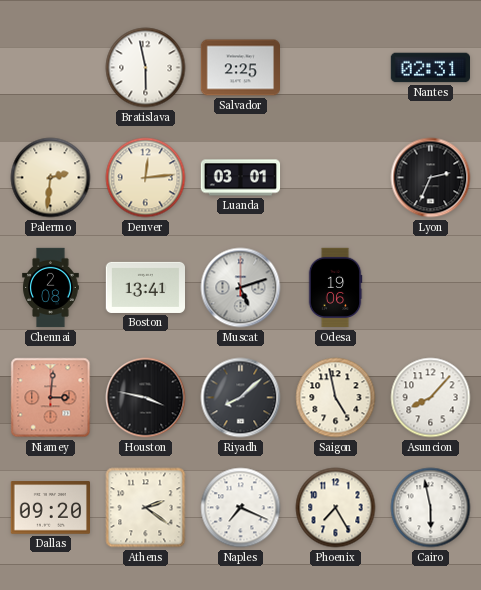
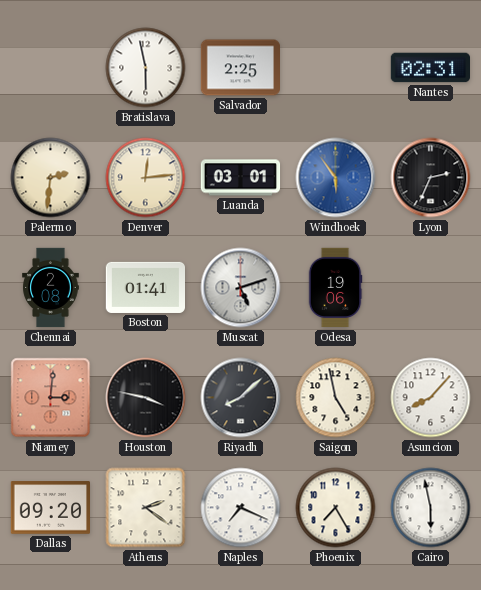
Windhoek: none -> 5:54 (336, 178)
Boston: 13:41 -> 01:41 (145, 287)
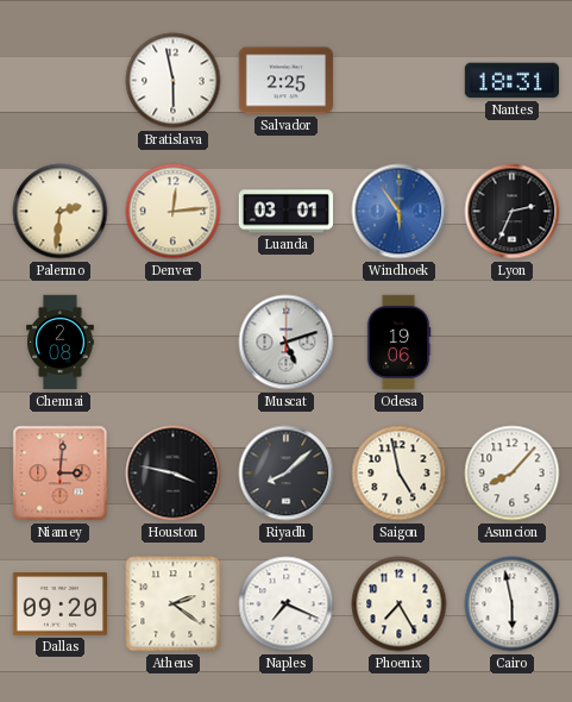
Nantes: 02:31 -> 18:31 (511, 81)
Boston: 01:41 -> none (145, 287)
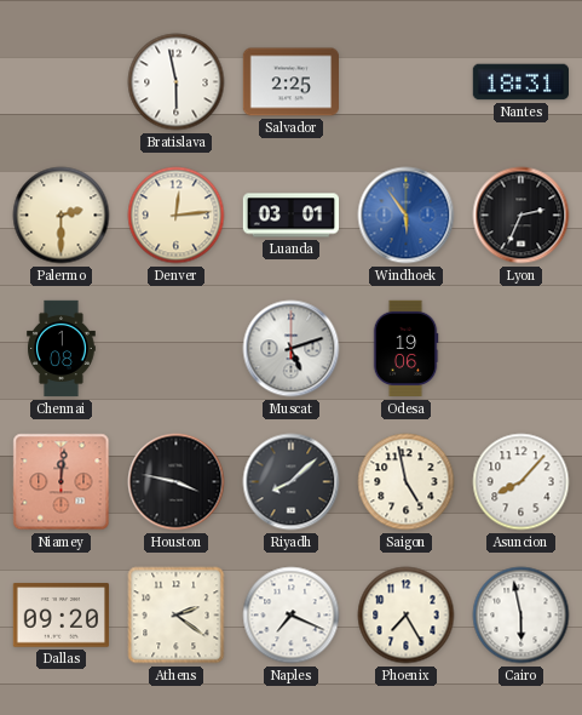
Palermo: 2:31 -> 2:30 (62, 216)
Chennai: 2:08 -> 1:08 (62, 349)
Niamey: 3:01 -> 12:01 (62, 482)
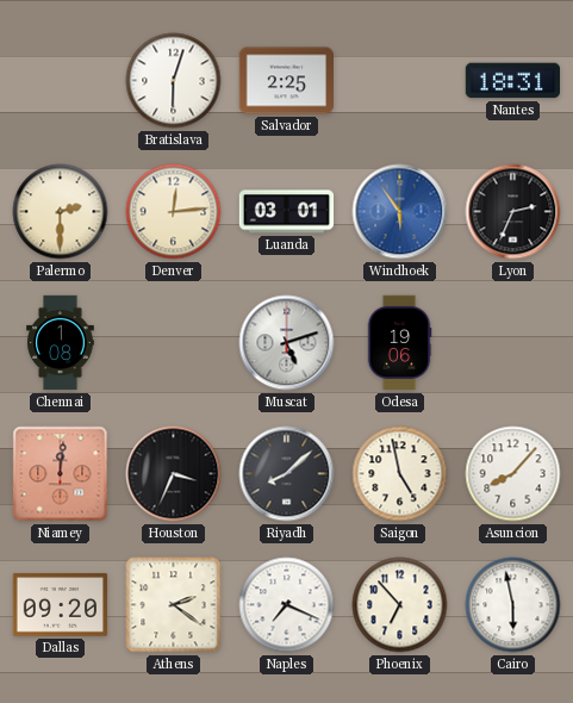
Bratislava: 5:58 -> 6:03 (174, 81)
Houston: 3:47 -> 3:34 (174, 474)
Phoenix: 7:25 -> 6:53 (400, 605)
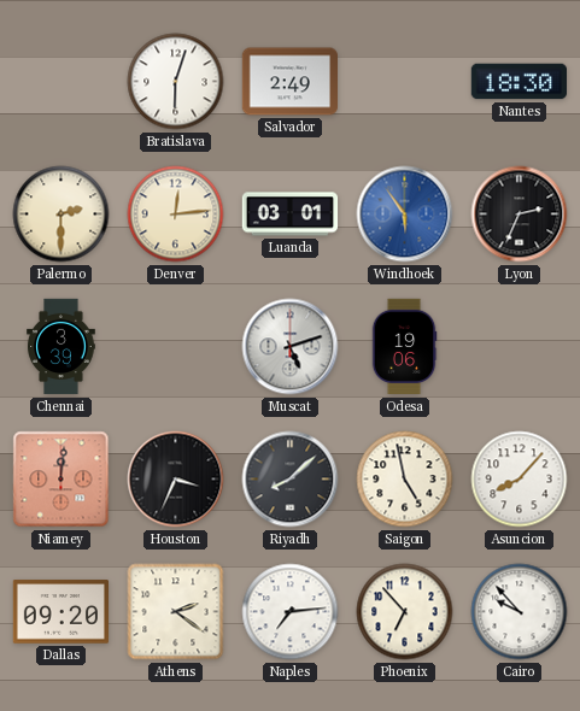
Salvador: 2:25 -> 2:49 (289, 82)
Nantes: 18:31 -> 18:30 (519, 82)
Chennai: 1:08 -> 3:39 (61, 347)
Naples: 7:19 -> 7:14 (291, 612)
Cairo: 5:58 -> 9:53 (520, 612)
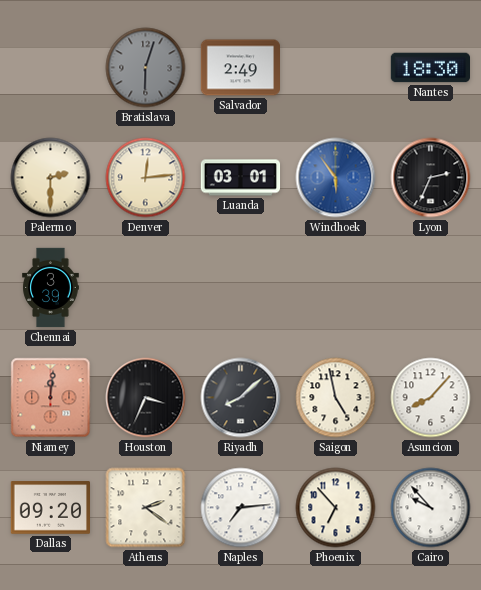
Bratislava dial: white -> grey (146, 68)
Muscat: 5:12 -> none (291, 347)
Odesa: 19:06 -> none (404, 347)
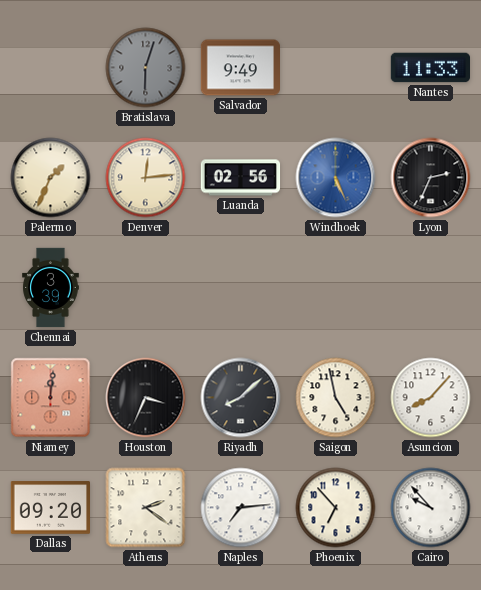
Salvador: 2:49 -> 9:49 (240, 68)
Nantes: 18:30 -> 11:33 (430, 68)
Palermo: 2:30 -> 1:34 (51, 178)
Luanda: 03:01 -> 02:56 (241, 178)
Windhoek: 5:54 -> 5:26 (336, 178)
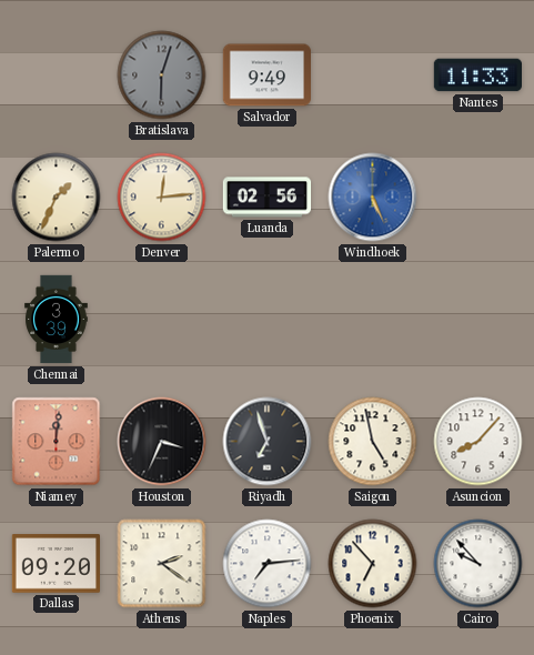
Lyon: 2:34 -> none (431, 178)
Riyadh: 8:08 -> 6:57 (268, 442)
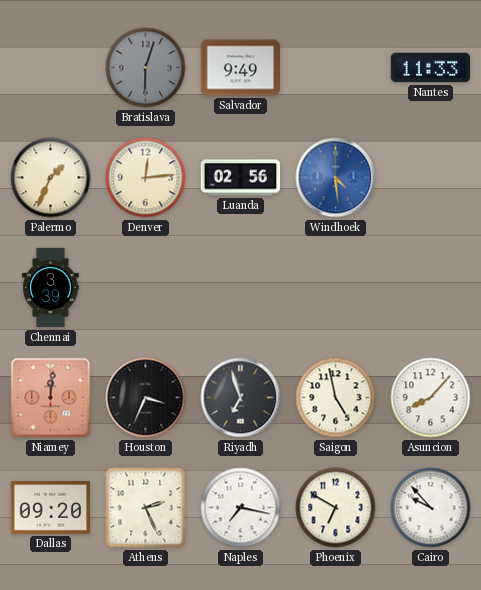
Windhoek: 5:26 -> 4:29 (336, 178)
Athens: 2:21 -> 2:26 (146, 508)
Naples: 7:14 -> 7:17 (241, 508)
Phoenix: 6:53 -> 6:50 (336, 508)
